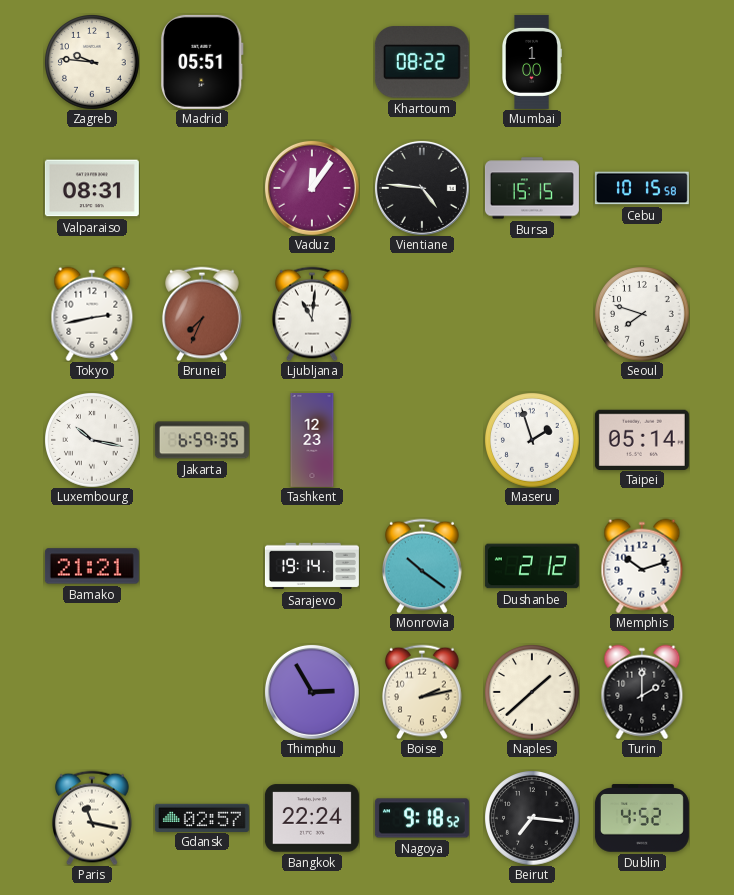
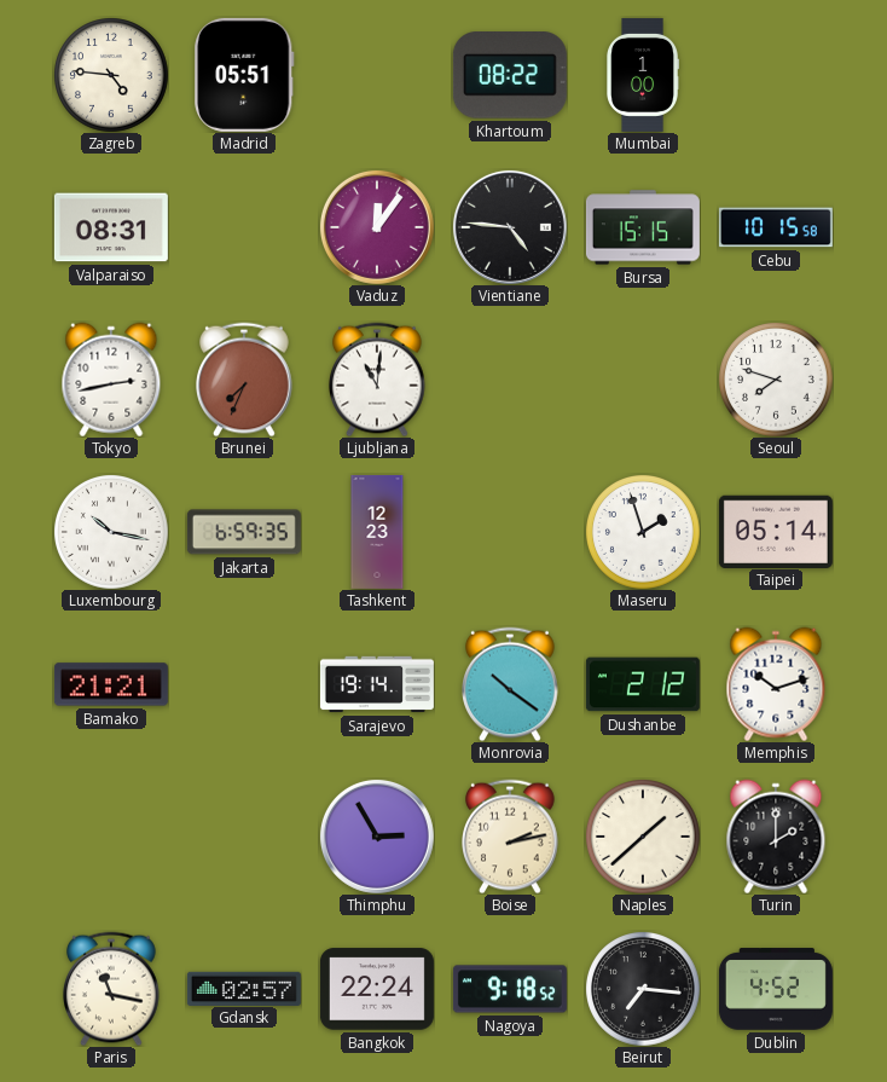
Zagreb: 9:46 -> 4:46 (111, 75)
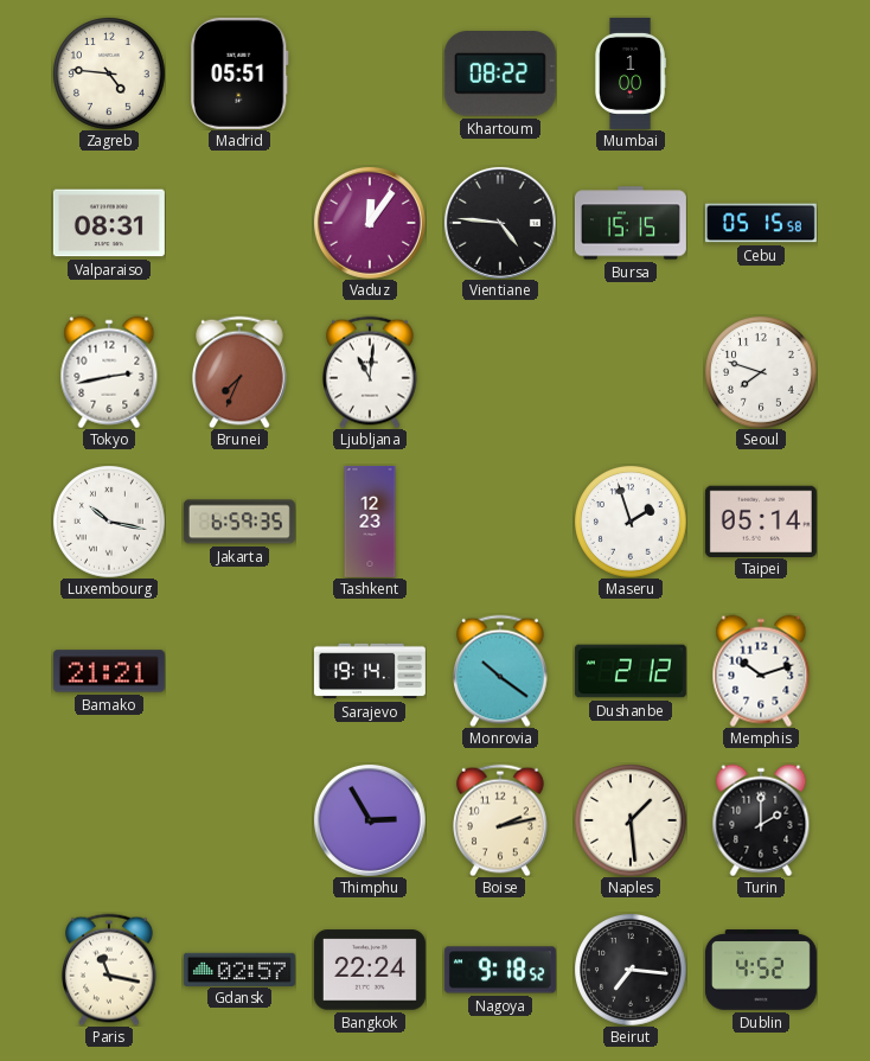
Cebu: 10:15 -> 05:15 (761, 223)
Naples: 1:38 -> 1:29 (631, 820)
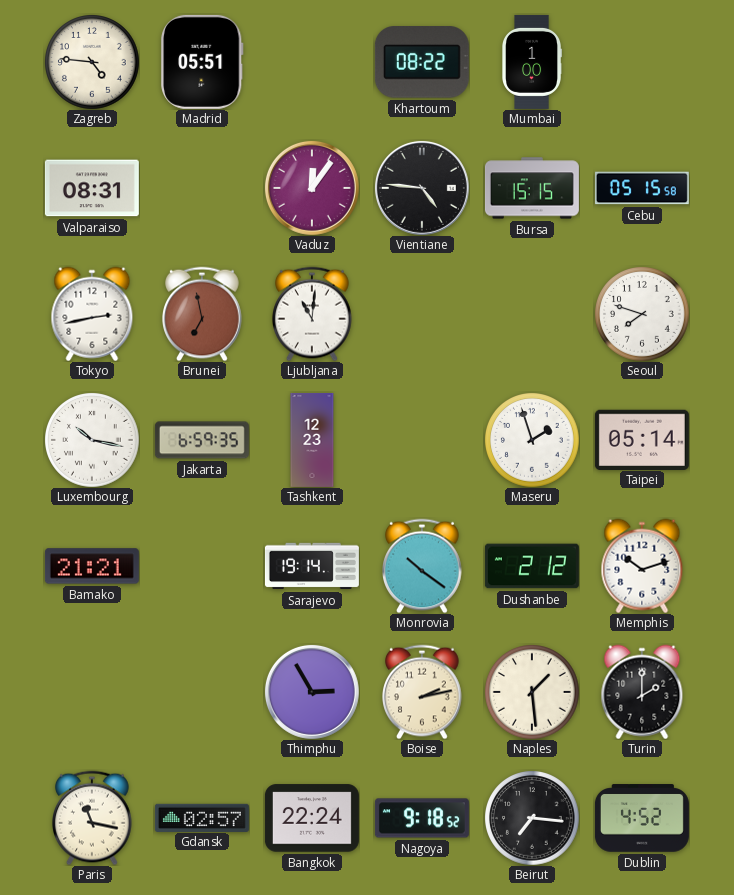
Brunei: 7:34 -> 6:58 (203, 314)
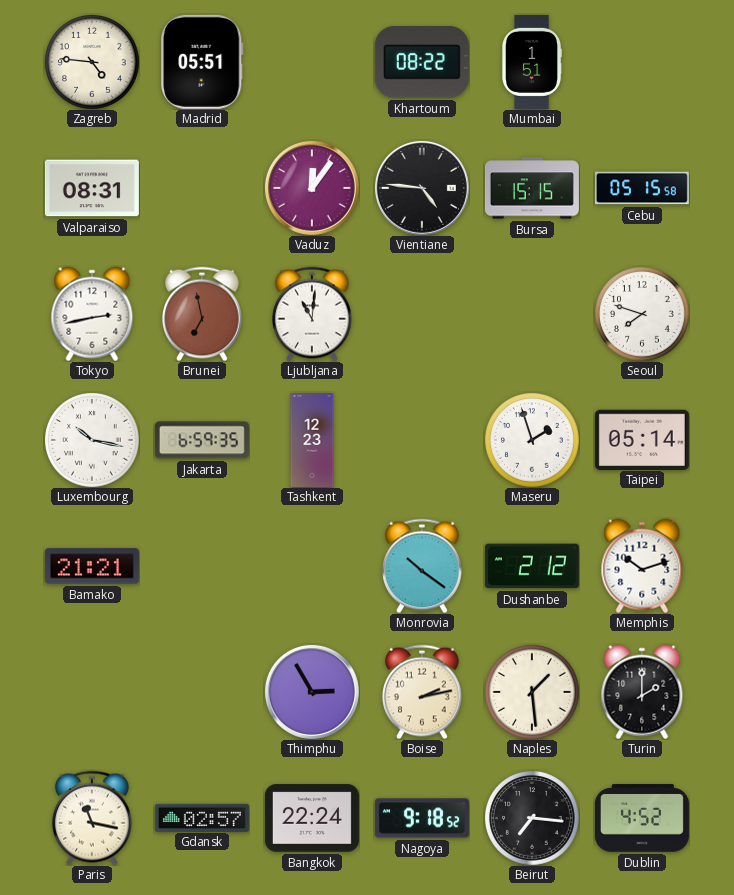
Mumbai: 1:00 -> 1:51 (532, 62)
Sarajevo: 19:14 -> none (312, 566)
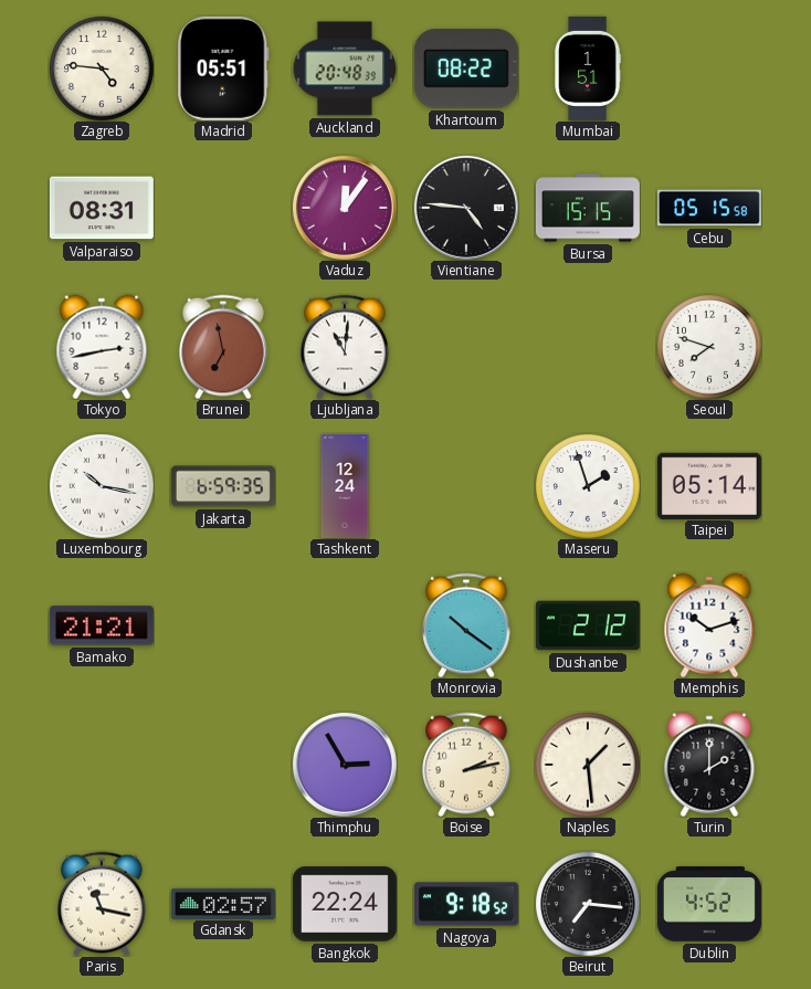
Auckland: none -> 20:48 (345, 69)
Tashkent: 12:23 -> 12:24 (345, 486)
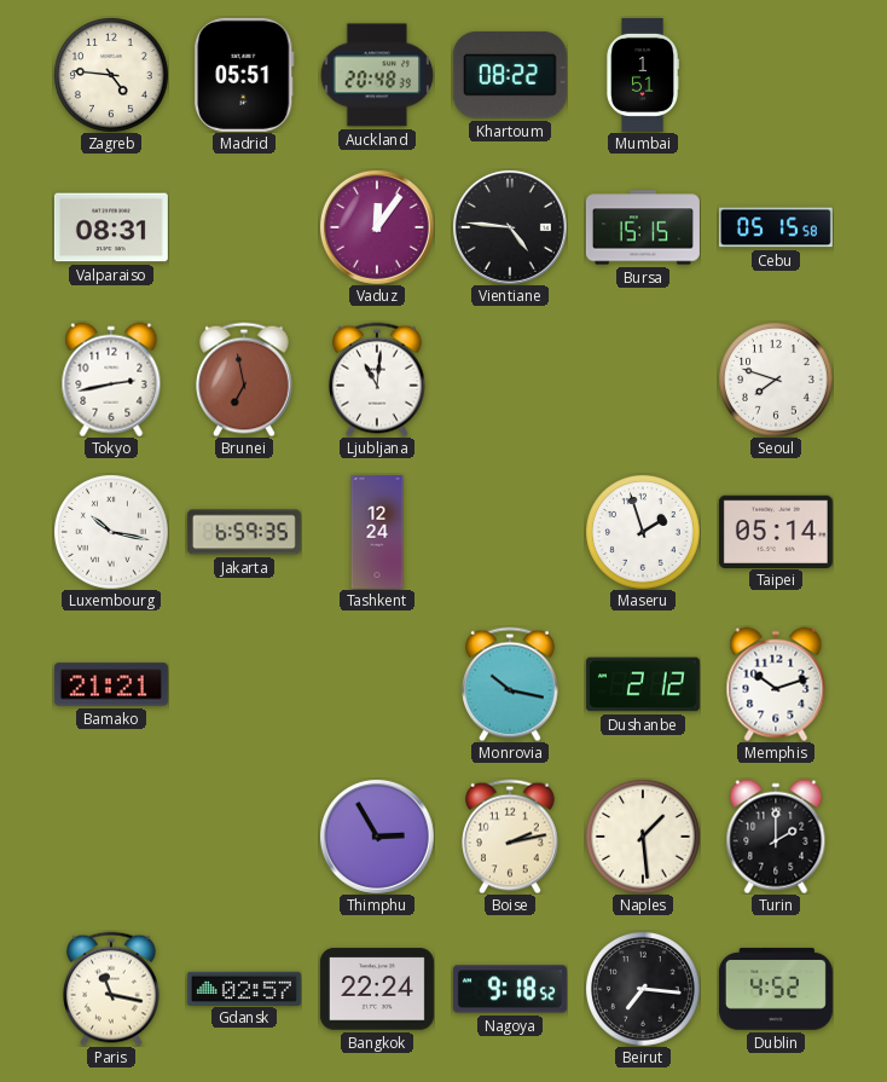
Monrovia: 10:21 -> 10:17 (511, 684)
